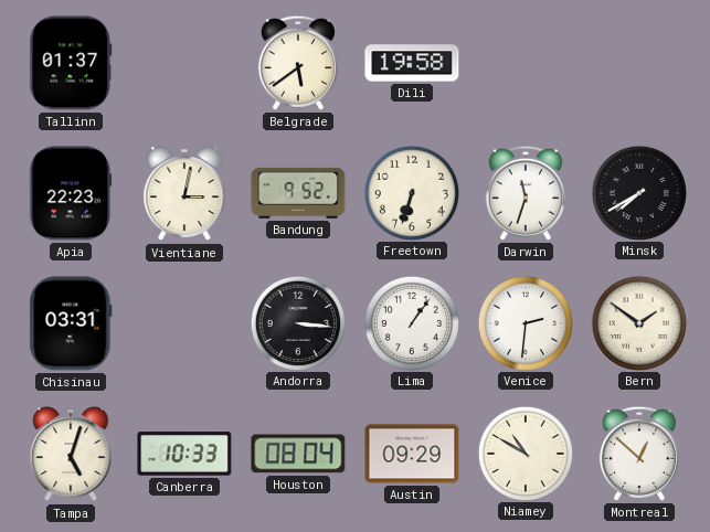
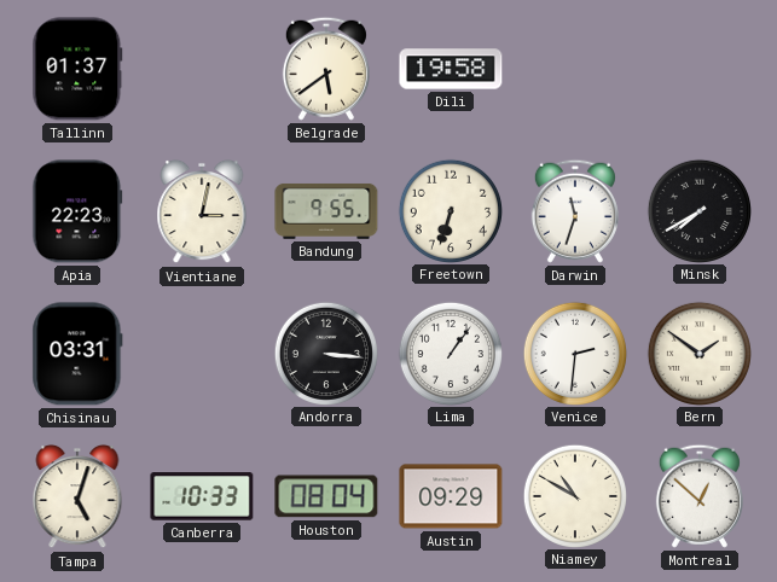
Bandung: 9:52 -> 9:55 (326, 211)
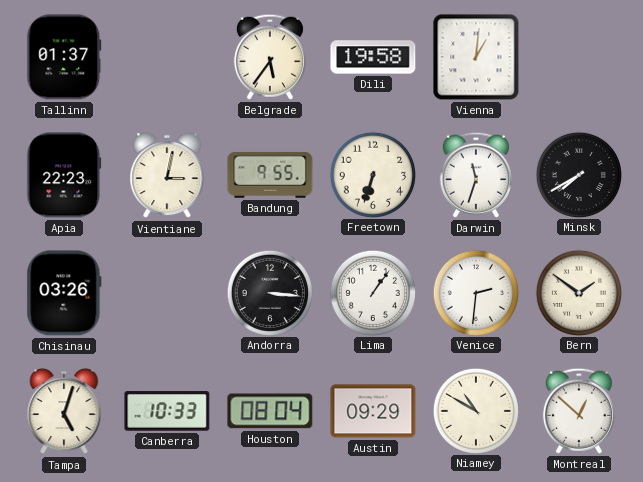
Belgrade: 5:39 -> 5:36 (270, 57)
Vienna: none -> 1:01 (476, 57)
Chisinau: 03:31 -> 03:26 (64, 293)
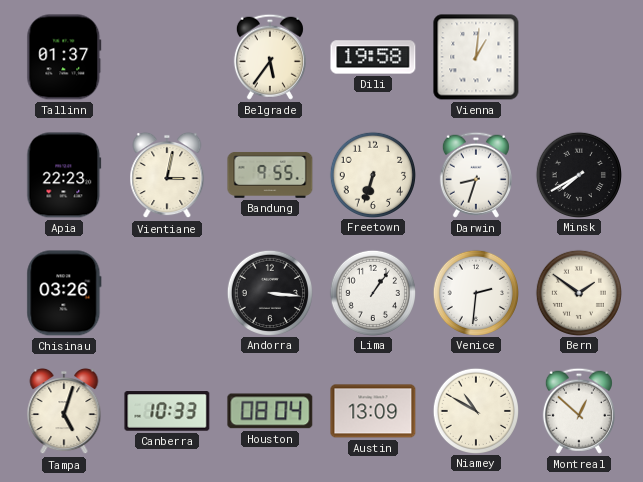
Darwin: 11:33 -> 8:33 (476, 175)
Austin: 09:29 -> 13:09 (373, 411)
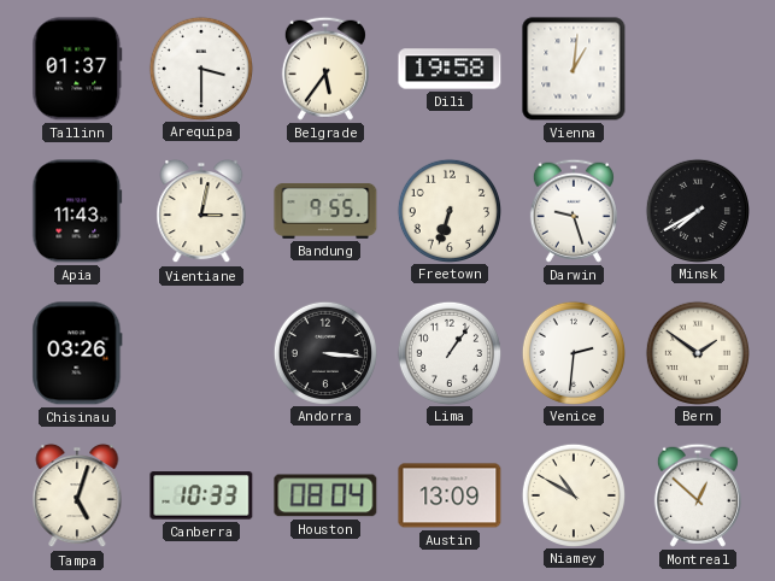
Arequipa: none -> 3:30 (200, 68)
Apia: 22:23 -> 11:43 (77, 211)
Darwin: 8:33 -> 9:27 (574, 211)
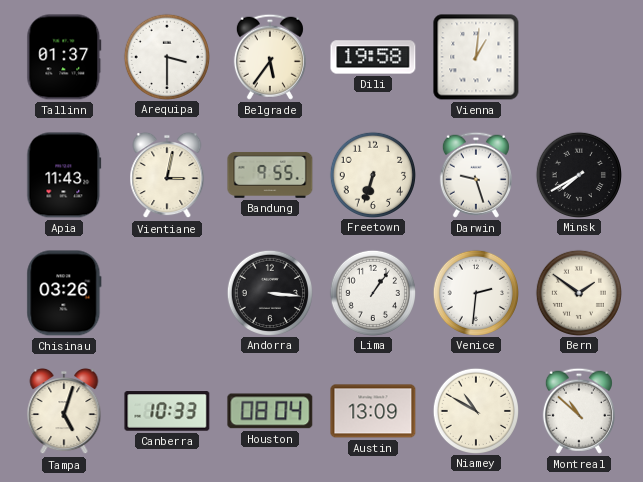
Montreal: 12:52 -> 10:52 (579, 411)
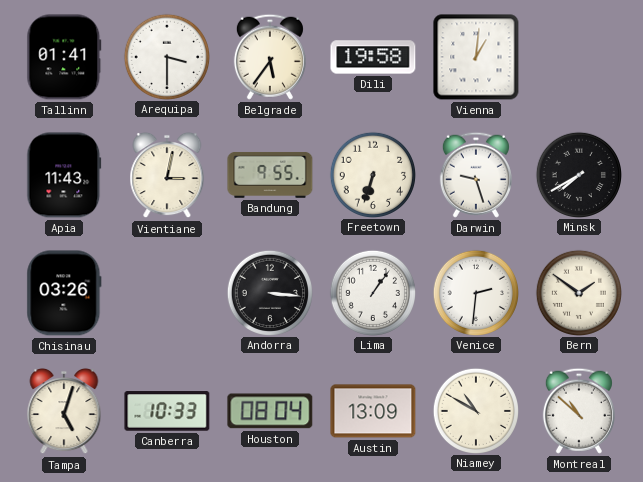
Tallinn: 01:37 -> 01:41 (64, 57)
